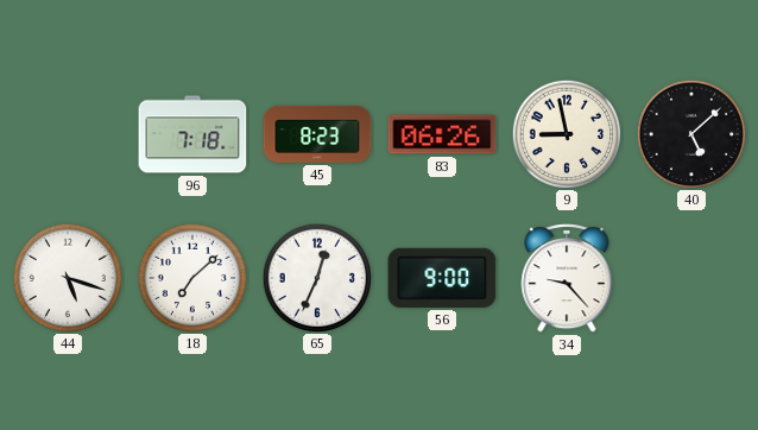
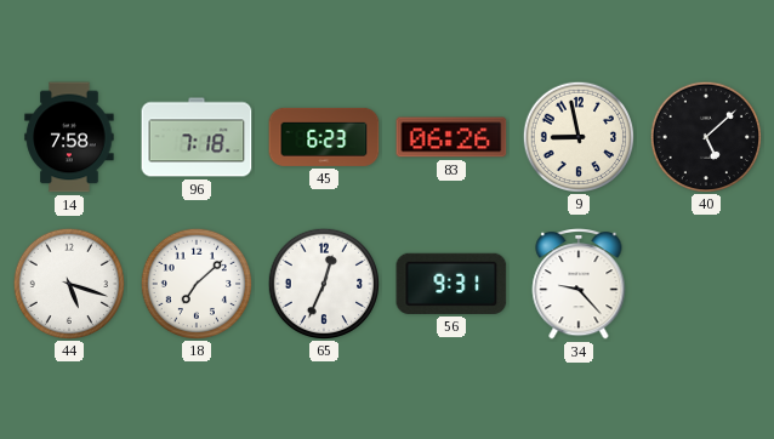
14: none -> 7:58 (69, 137)
45: 8:23 -> 6:23 (324, 137)
56: 9:00 -> 9:31 (451, 284)
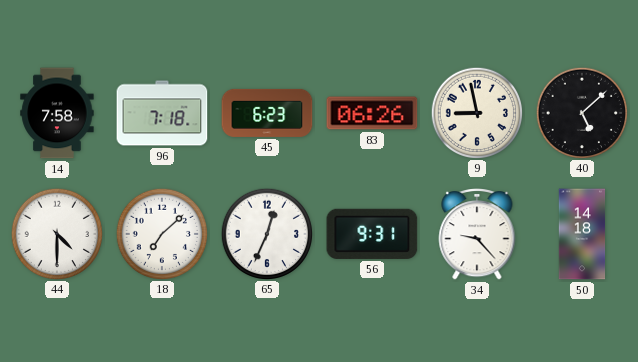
44: 5:18 -> 4:30 (56, 233)
50: none -> 14:18 (582, 234)
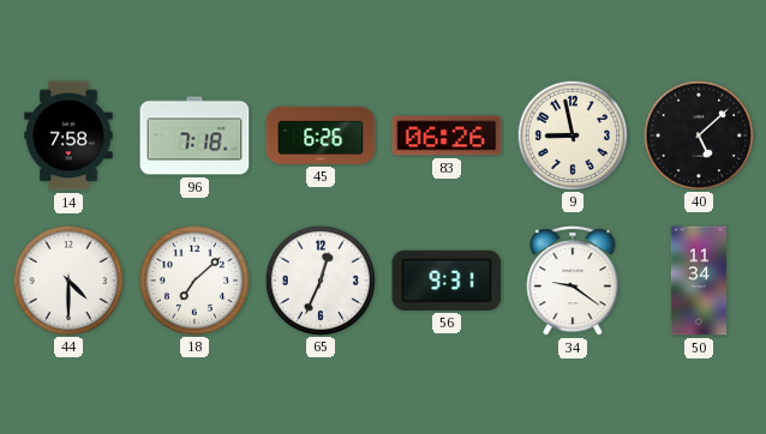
45: 6:23 -> 6:26 (321, 135)
34: 9:23 -> 9:21 (573, 282)
50: 14:18 -> 11:34 (699, 281)
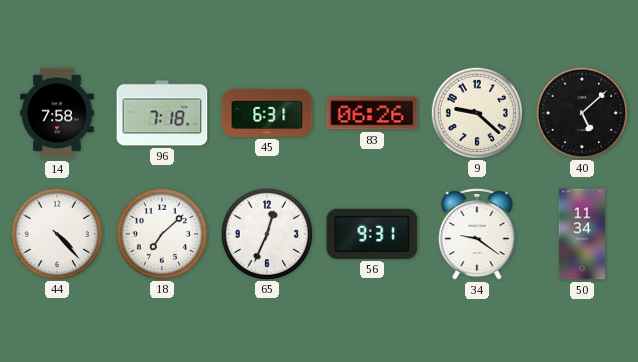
45: 6:26 -> 6:31 (267, 113)
9: 8:58 -> 9:22 (476, 112)
44: 4:30 -> 4:23 (56, 233)
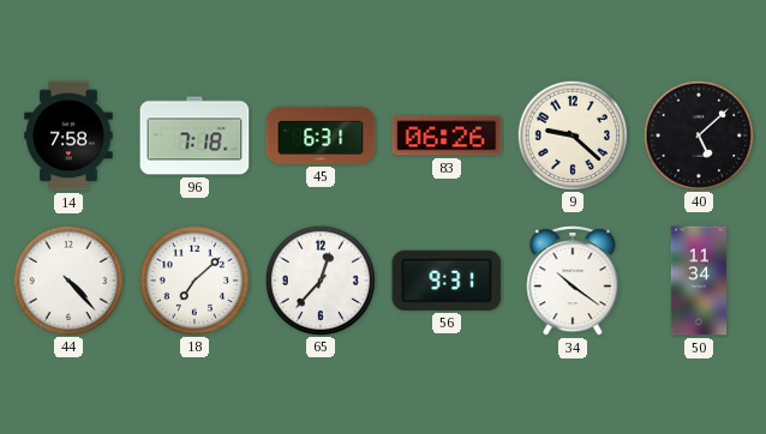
65: 12:34 -> 12:37 (319, 279)
34: 9:21 -> 10:21 (573, 282)
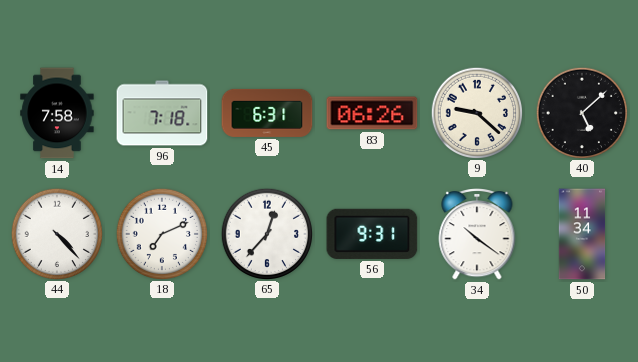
18: 7:08 -> 7:11 (161, 233)
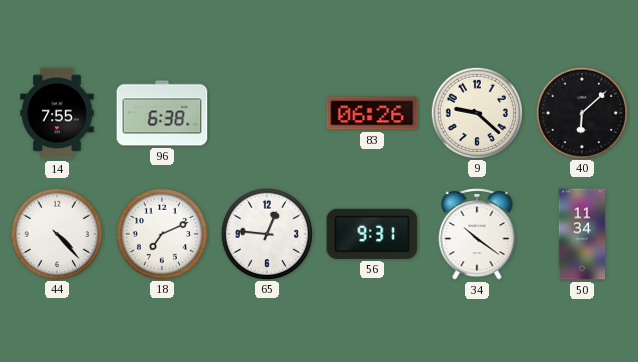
14: 7:58 -> 7:55 (57, 113)
96: 7:18 -> 6:38 (162, 113)
45: 6:31 -> none (267, 113)
40: 5:08 -> 6:08 (581, 112)
65: 12:37 -> 12:46 (266, 233)
